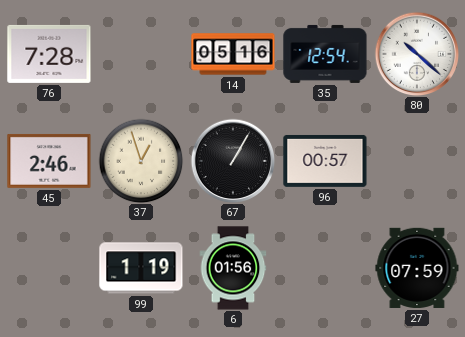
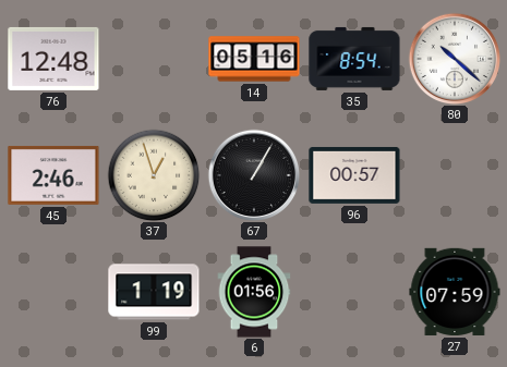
76: 7:28 -> 12:48 (53, 59)
35: 12:54 -> 8:54 (354, 59)
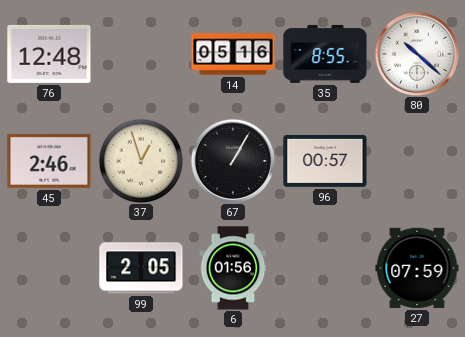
35: 8:54 -> 8:55 (325, 54)
99: 1:19 -> 2:05 (141, 268)
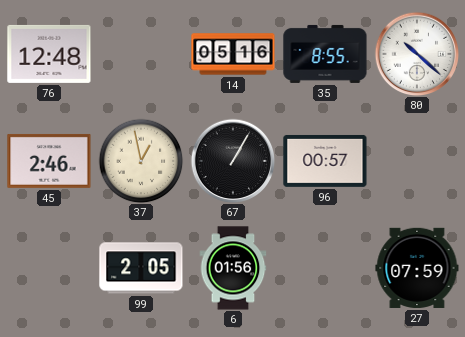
37: 12:57 -> 12:58 (141, 161)
